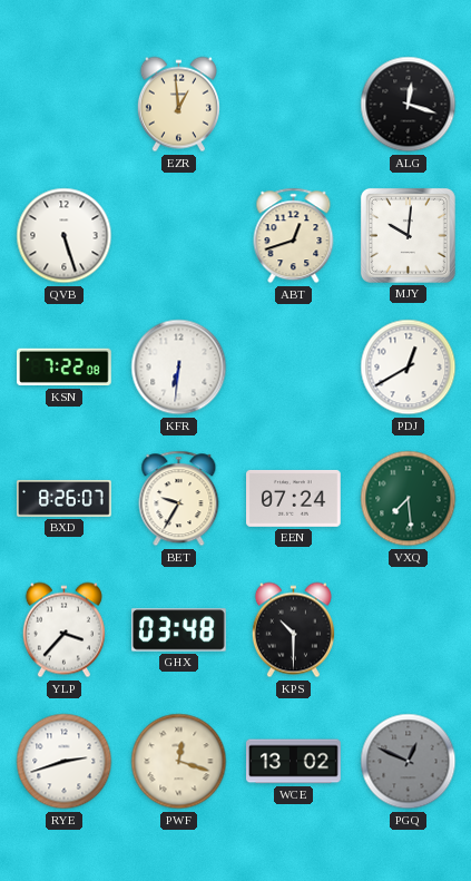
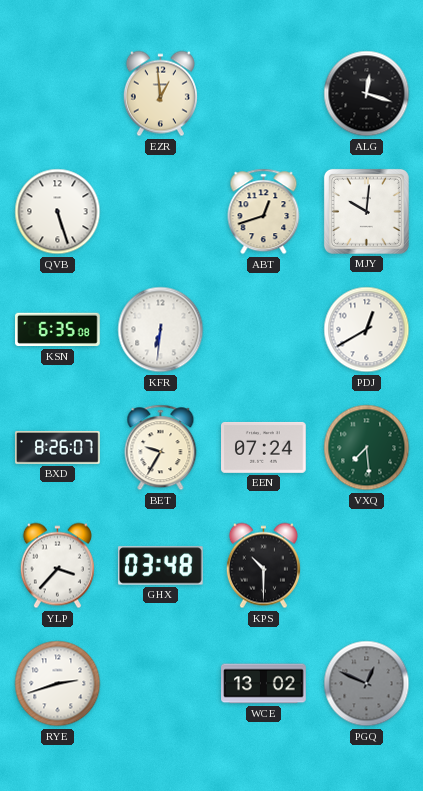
KSN: 7:22 -> 6:35 (58, 330)
PWF: 12:18 -> none (179, 762)
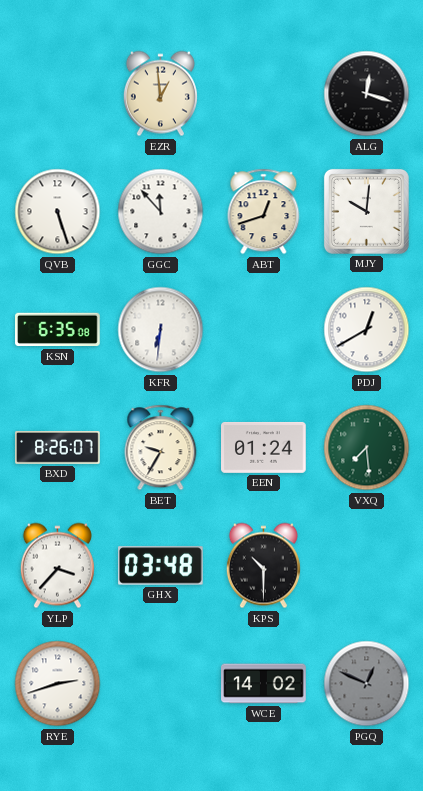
GGC: none -> 11:53 (161, 212)
EEN: 07:24 -> 01:24 (264, 447)
WCE: 13:02 -> 14:02 (264, 684)
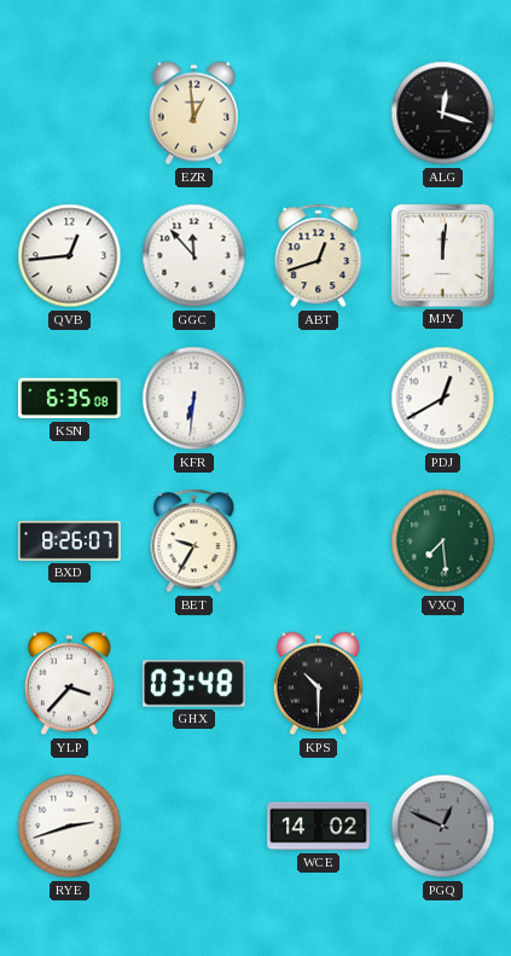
QVB: 5:27 -> 12:44 (70, 256)
MJY: 10:01 -> 12:01 (442, 255)
EEN: 01:24 -> none (264, 447)
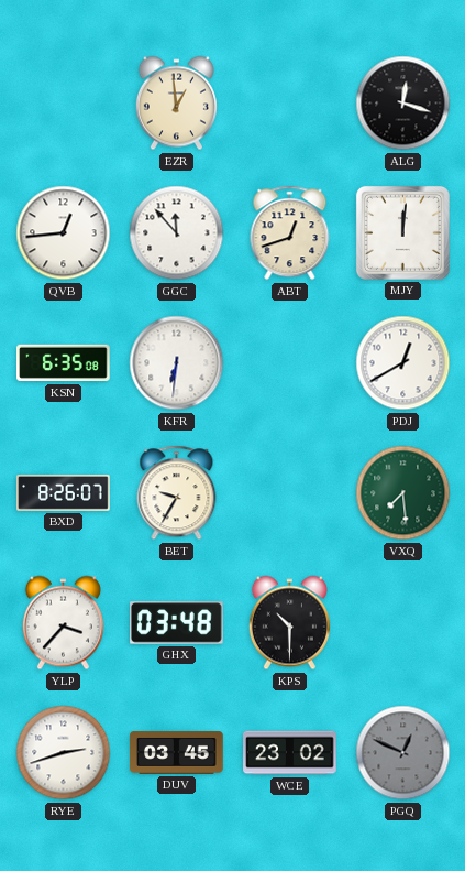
DUV: none -> 03:45 (177, 753)
WCE: 14:02 -> 23:02 (290, 753)
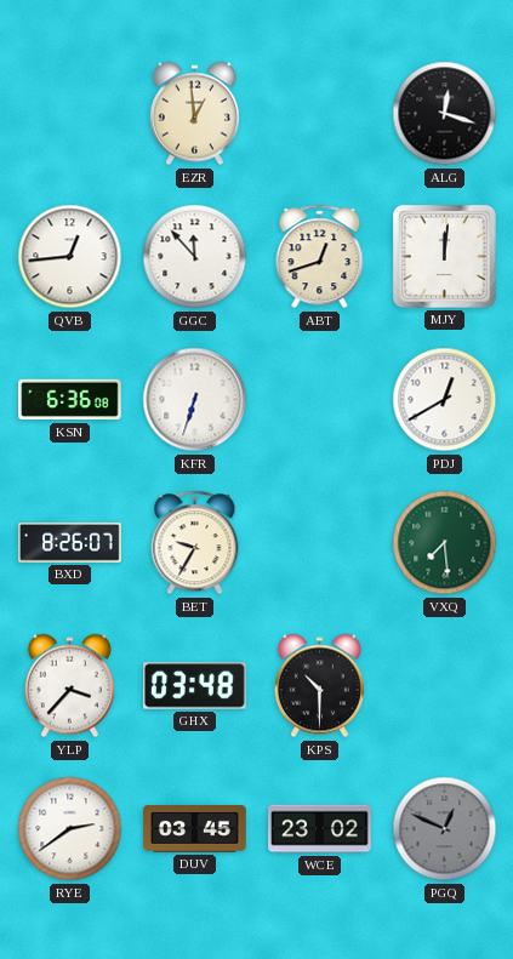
KSN: 6:35 -> 6:36 (70, 400)
KFR: 6:31 -> 6:33 (195, 400)
RYE: 2:42 -> 2:39 (70, 829)
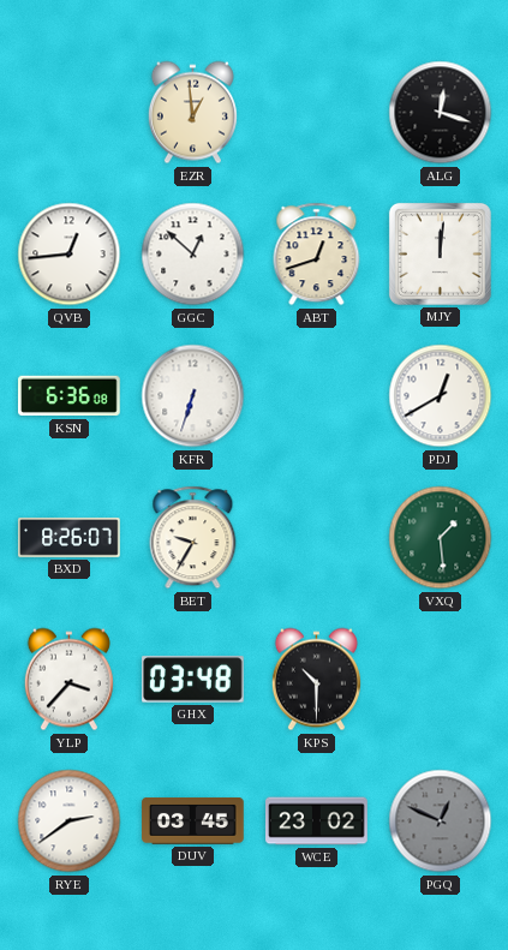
GGC: 11:53 -> 12:52 (193, 255)
VXQ: 7:29 -> 1:29 (441, 538)
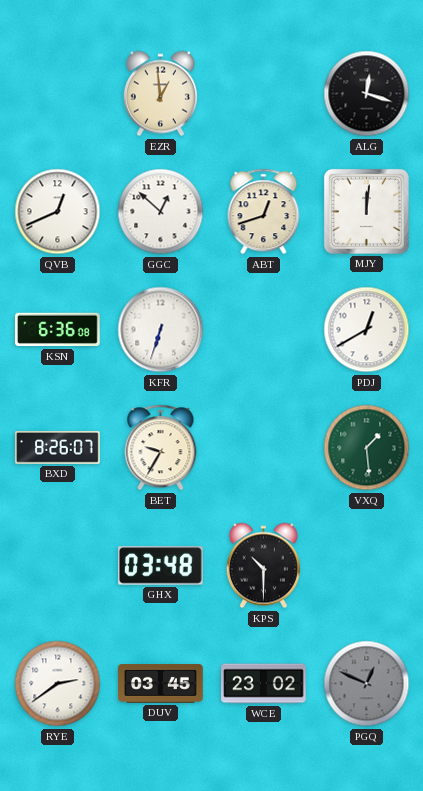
QVB: 12:44 -> 12:41 (58, 212)
YLP: 3:37 -> none (68, 680)
